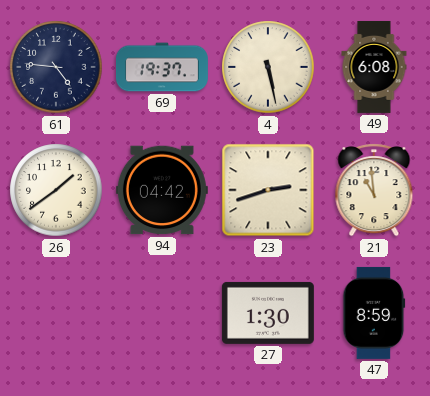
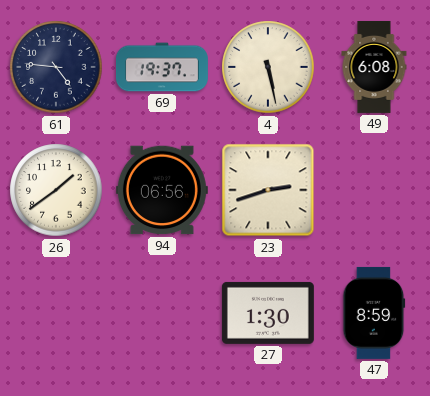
94: 04:42 -> 06:56 (162, 190)
21: 10:59 -> none (374, 190)
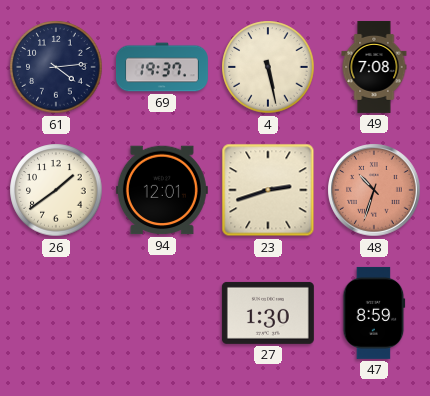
61: 4:46 -> 4:14 (56, 67)
49: 6:08 -> 7:08 (374, 67)
94: 06:56 -> 12:01 (162, 190)
48: none -> 10:33 (374, 190)
